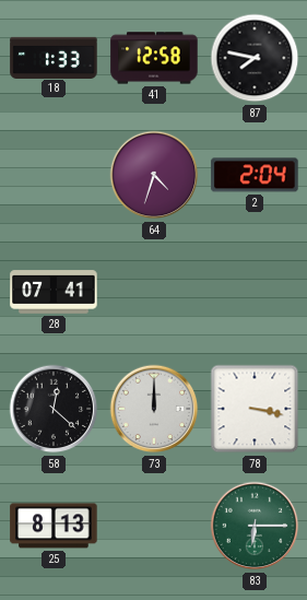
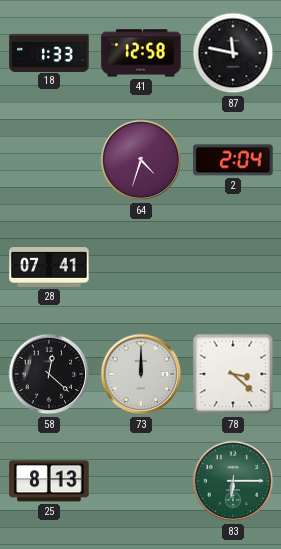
87: 7:47 -> 11:47 (233, 53)
78: 3:17 -> 3:22 (233, 374)
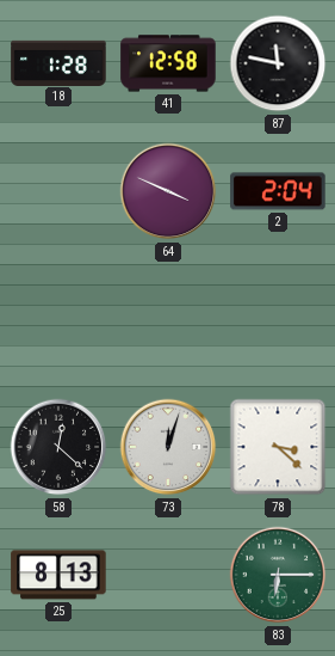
18: 1:33 -> 1:28 (58, 62)
64: 4:33 -> 3:49 (168, 191)
28: 07:41 -> none (49, 267)
73: 12:00 -> 12:03 (168, 447)
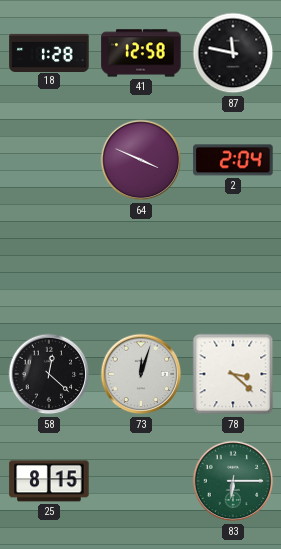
25: 8:13 -> 8:15 (49, 481)
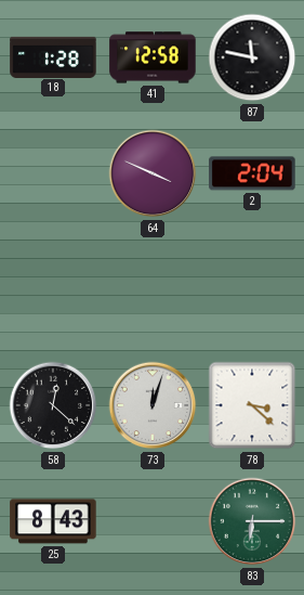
25: 8:15 -> 8:43 (53, 521)
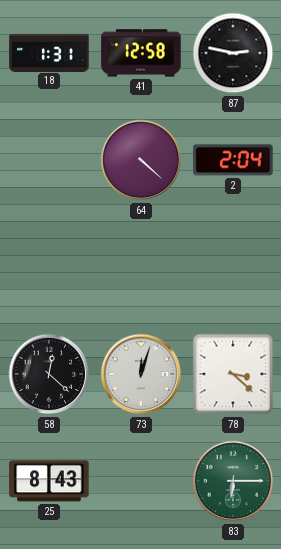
18: 1:28 -> 1:31 (49, 52)
87: 11:47 -> 2:47 (233, 53)
64: 3:49 -> 4:22 (141, 160)
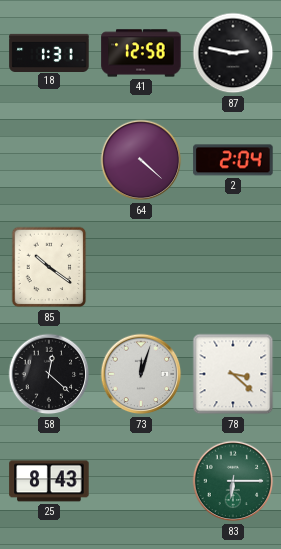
85: none -> 10:21 (49, 267)
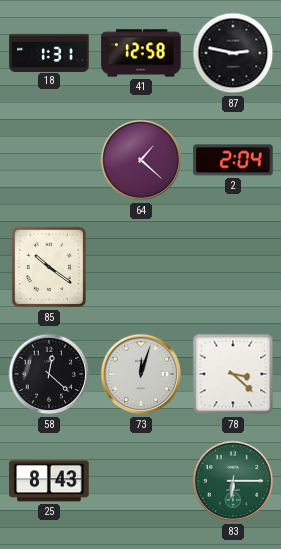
64: 4:22 -> 1:22 (141, 160)
